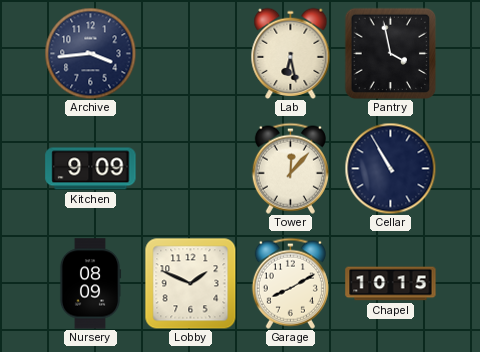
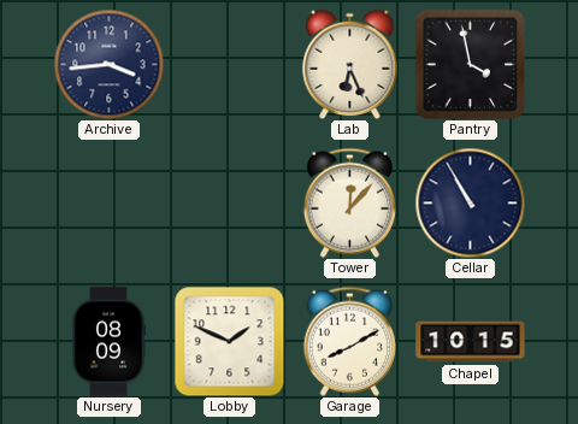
Lab: 6:28 -> 6:26 (350, 64)
Kitchen: 9:09 -> none (91, 169)
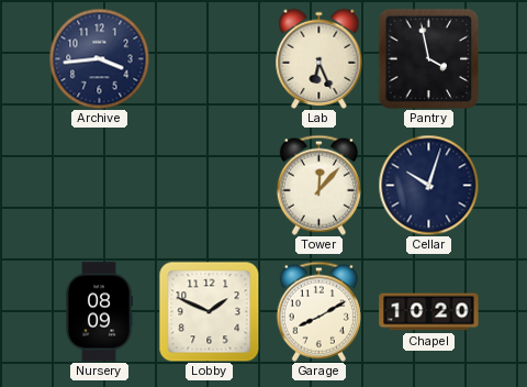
Cellar: 10:55 -> 10:03 (428, 185)
Chapel: 10:15 -> 10:20 (429, 312)
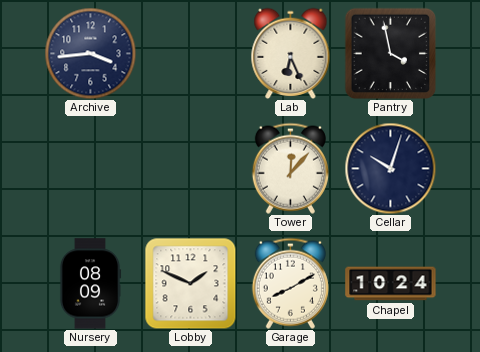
Chapel: 10:20 -> 10:24 (391, 284)
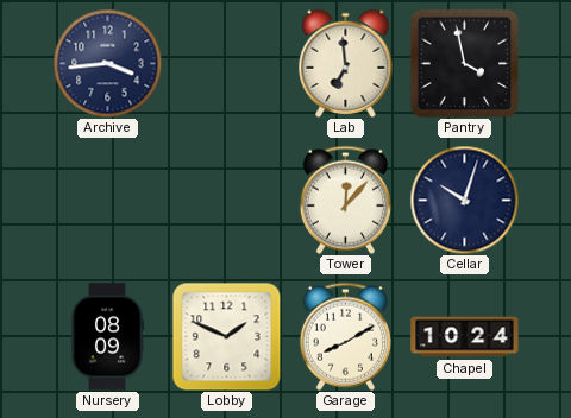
Lab: 6:26 -> 6:59 (346, 63)
